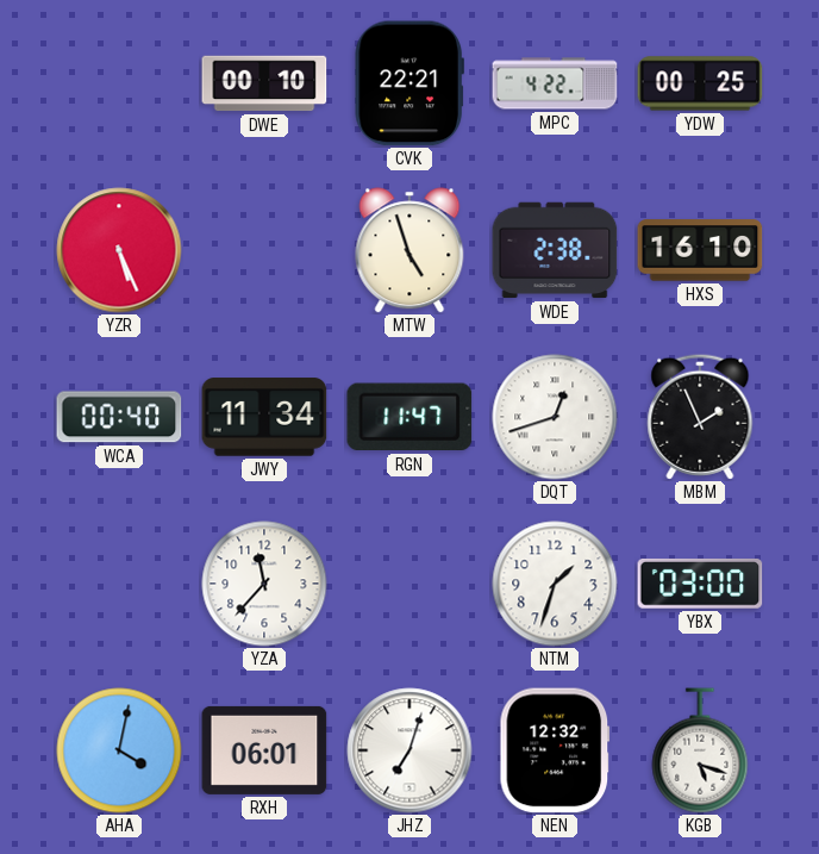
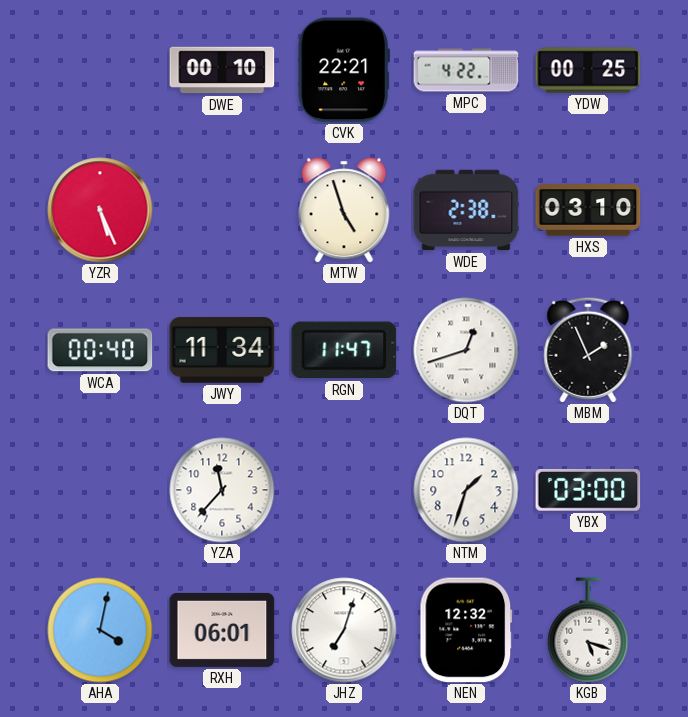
HXS: 16:10 -> 03:10 (588, 210)
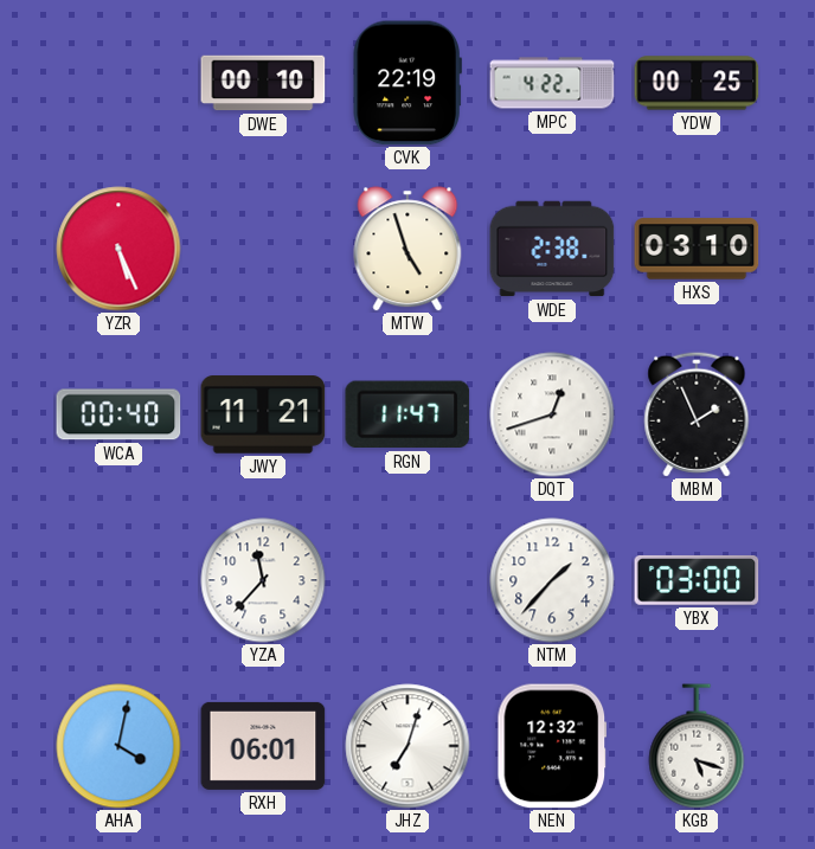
CVK: 22:21 -> 22:19 (407, 83)
JWY: 11:34 -> 11:21 (263, 414)
NTM: 1:33 -> 1:37 (552, 580)
